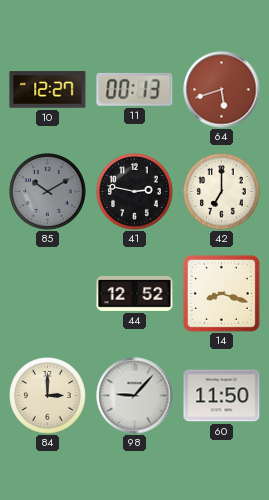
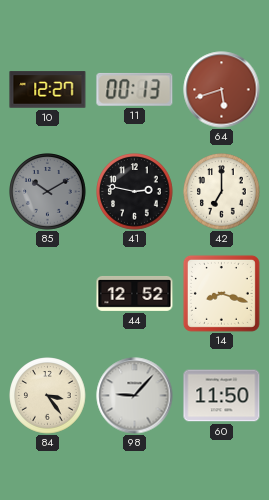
84: 3:00 -> 3:24 (48, 396)
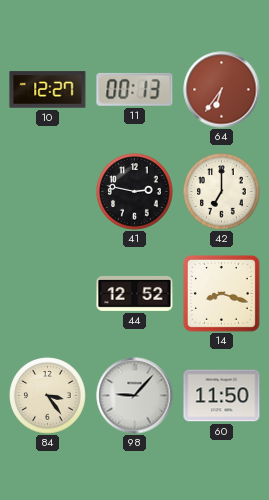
64: 5:42 -> 6:36 (222, 90)
85: 10:10 -> none (48, 192)
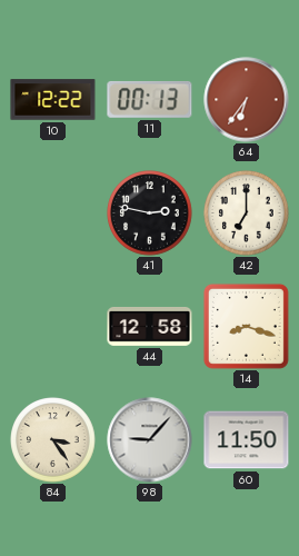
10: 12:27 -> 12:22 (53, 100)
44: 12:52 -> 12:58 (150, 326)
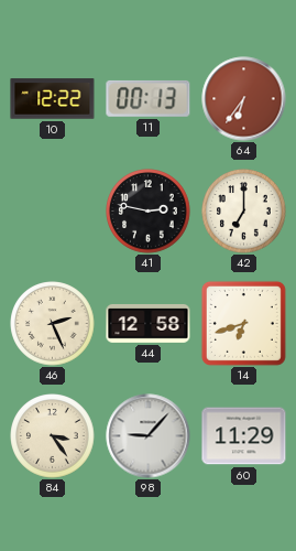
46: none -> 2:26 (53, 324)
14: 8:18 -> 6:42 (243, 323)
60: 11:50 -> 11:29 (244, 436)
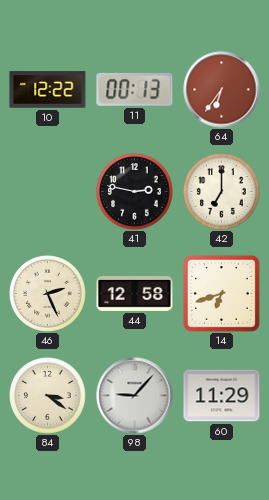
84: 3:24 -> 3:21 (48, 396)
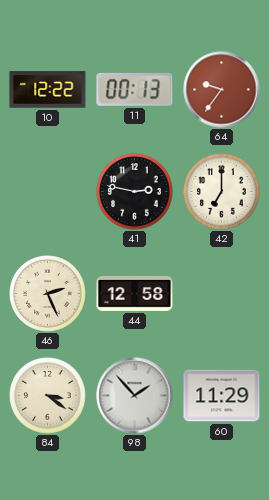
64: 6:36 -> 9:36 (222, 90)
14: 6:42 -> none (221, 293)
98: 9:07 -> 1:53 (135, 396)
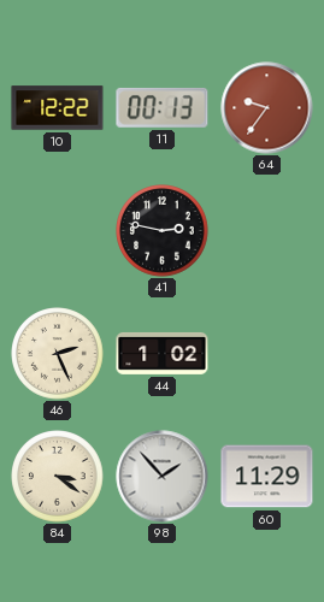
42: 7:00 -> none (222, 192)
44: 12:58 -> 1:02 (163, 353)
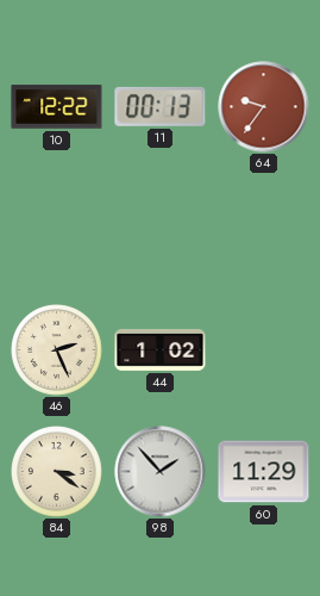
41: 2:47 -> none (163, 231)
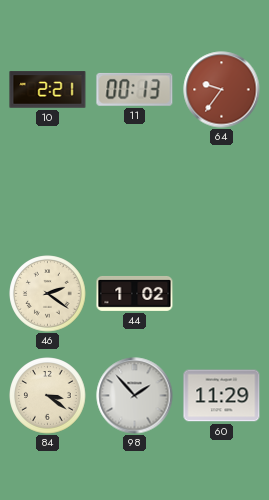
10: 12:22 -> 2:21 (48, 90)
46: 2:26 -> 2:21 (48, 294)
